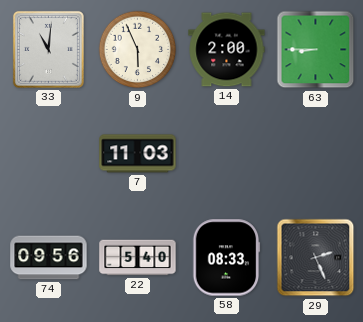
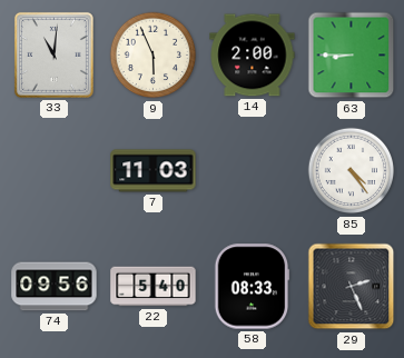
85: none -> 4:24 (352, 171)
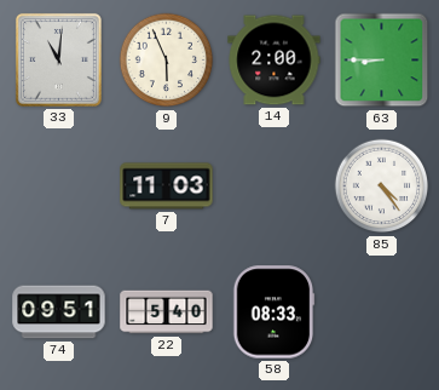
74: 09:56 -> 09:51 (59, 312)
29: 2:26 -> none (352, 287)
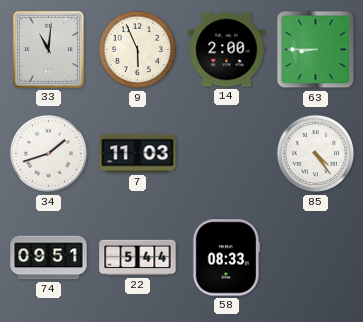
34: none -> 1:42 (49, 154)
22: 5:40 -> 5:44 (138, 258)
